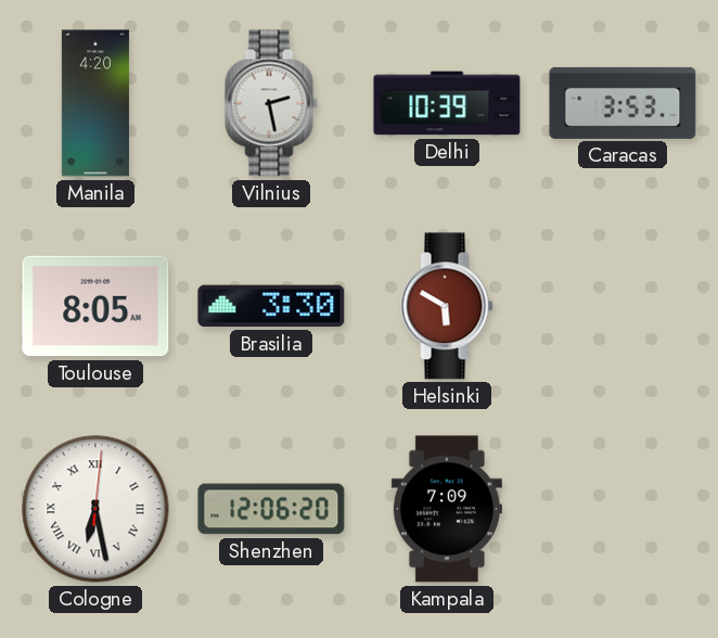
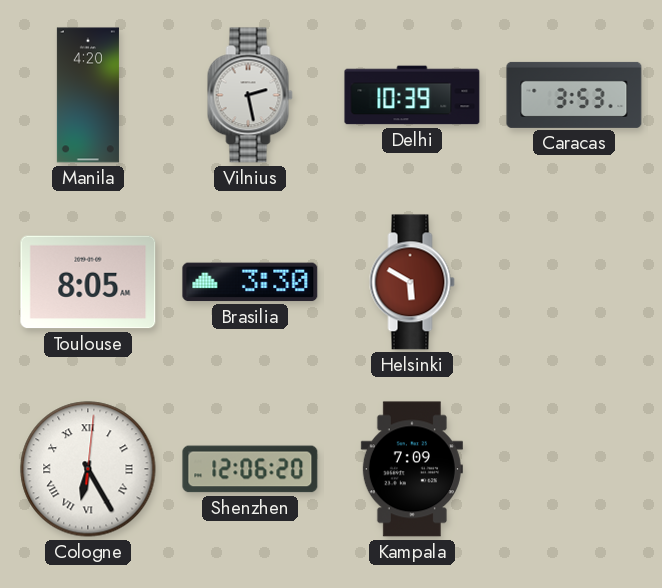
Cologne: 6:28 -> 6:25 (88, 469)
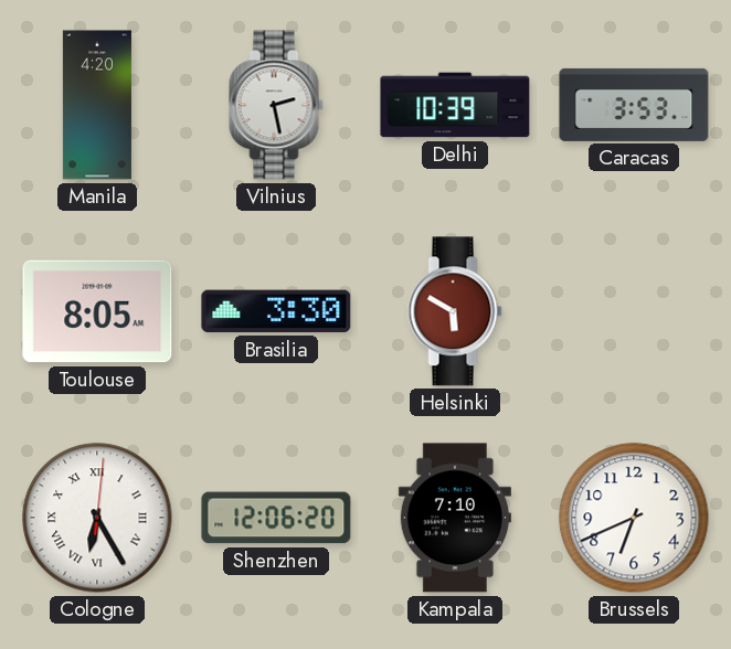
Kampala: 7:09 -> 7:10 (455, 518)
Brussels: none -> 6:41 (634, 518)
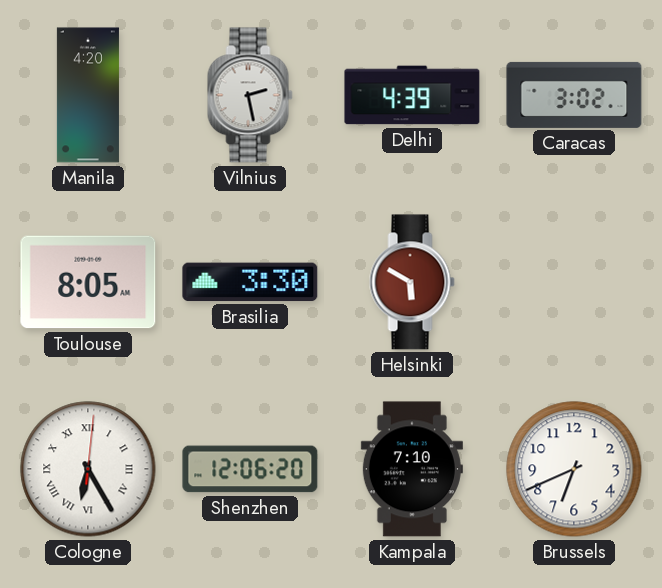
Delhi: 10:39 -> 4:39 (412, 95)
Caracas: 3:53 -> 3:02 (574, 95)
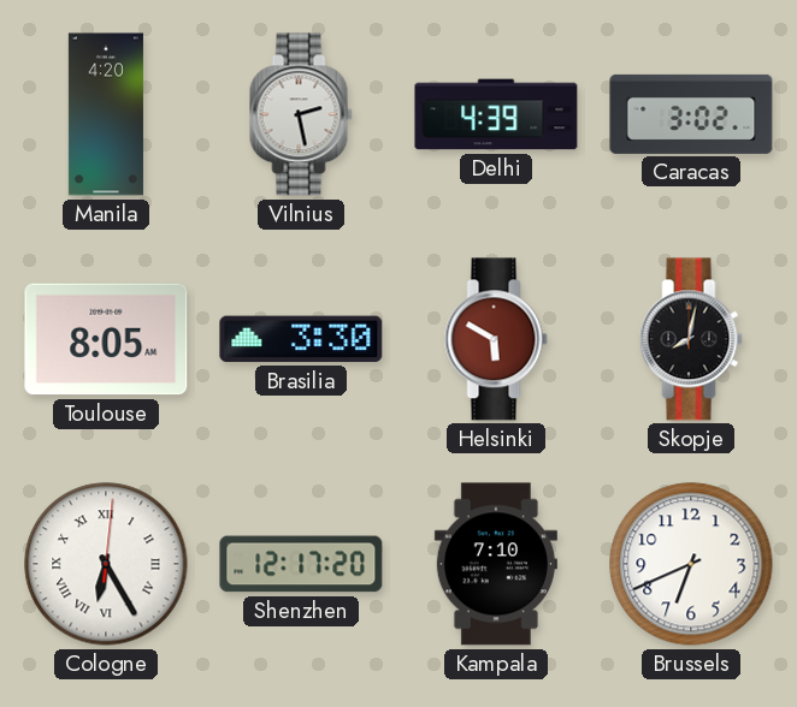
Skopje: none -> 8:02 (691, 339)
Shenzhen: 12:06 -> 12:17 (301, 564)
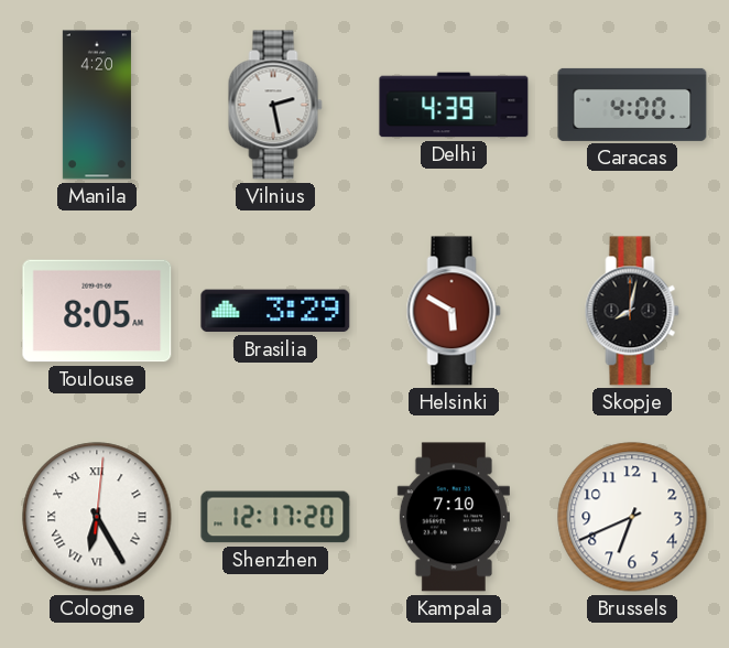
Caracas: 3:02 -> 4:00 (632, 105)
Brasilia: 3:30 -> 3:29 (275, 311)
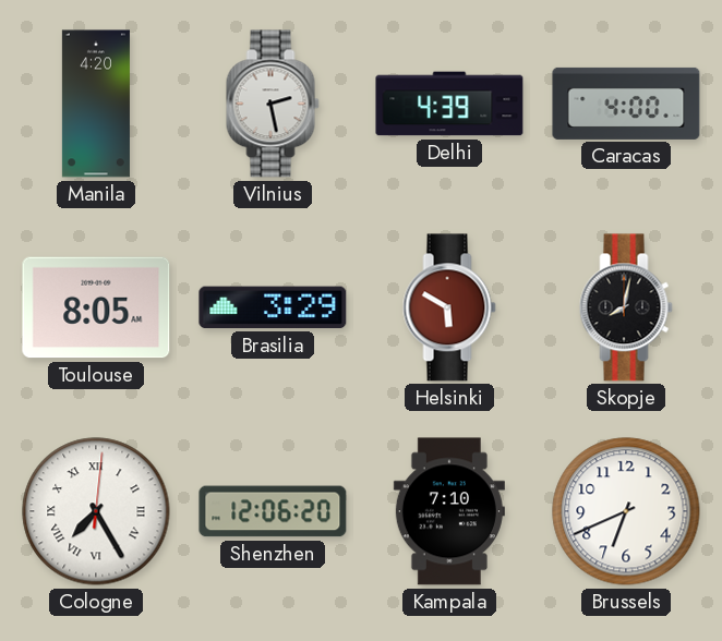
Cologne: 6:25 -> 7:25 (96, 511)
Shenzhen: 12:17 -> 12:06 (273, 511)
